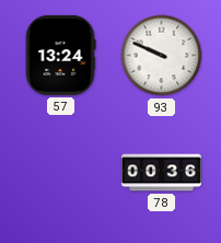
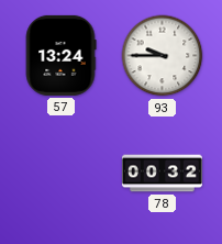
93: 9:49 -> 9:45 (163, 56)
78: 00:36 -> 00:32 (162, 174)
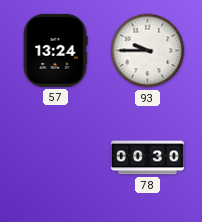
78: 00:32 -> 00:30 (147, 158)
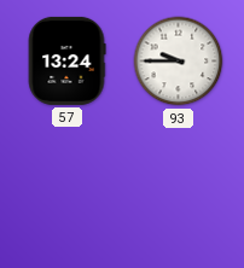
78: 00:30 -> none (147, 158)
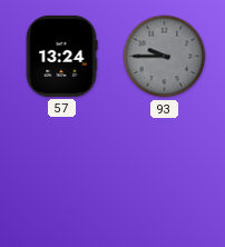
93 dial: white -> grey (165, 57)
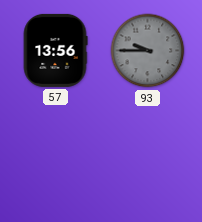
57: 13:24 -> 13:56 (55, 50)
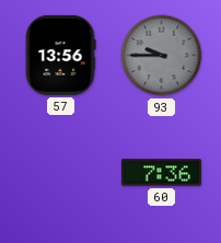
60: none -> 7:36 (161, 173)
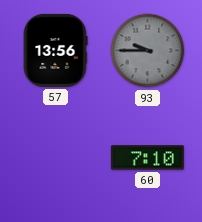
60: 7:36 -> 7:10 (147, 158)
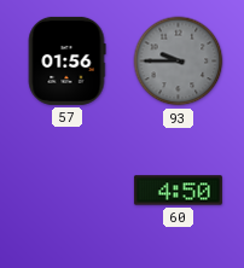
57: 13:56 -> 01:56 (66, 60)
60: 7:10 -> 4:50 (178, 191)
